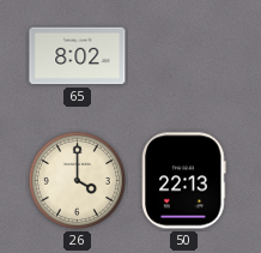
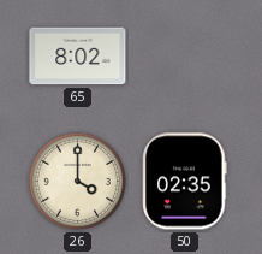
50: 22:13 -> 02:35 (185, 182)
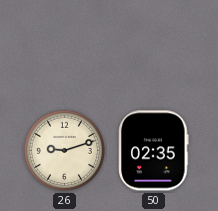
65: 8:02 -> none (78, 57)
26: 4:00 -> 9:12 (64, 150)
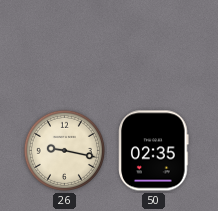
26: 9:12 -> 9:17 (64, 150)
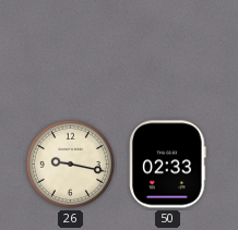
50: 02:35 -> 02:33 (168, 165)
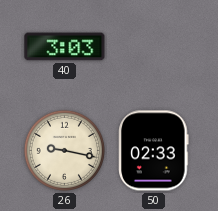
40: none -> 3:03 (65, 47)
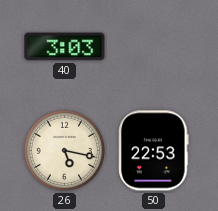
26: 9:17 -> 5:17 (64, 150)
50: 02:33 -> 22:53 (154, 151)
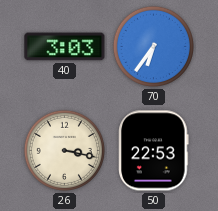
70: none -> 6:36 (153, 46)
26: 5:17 -> 3:17 (64, 150)
